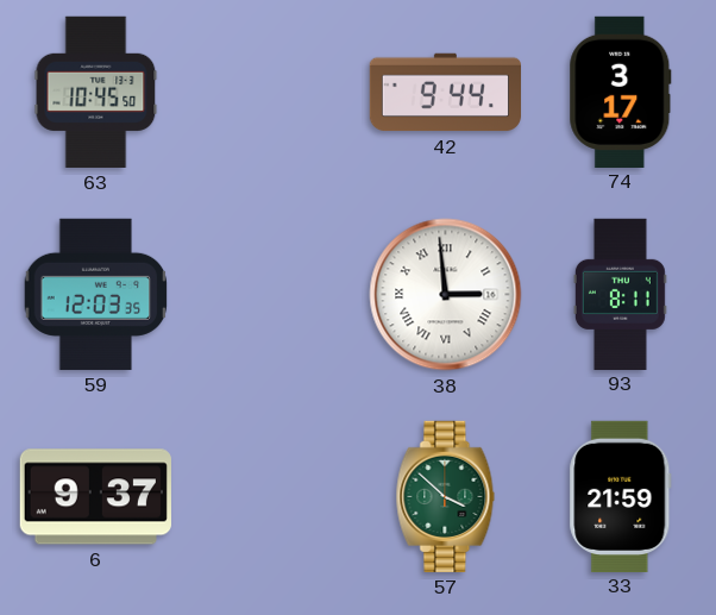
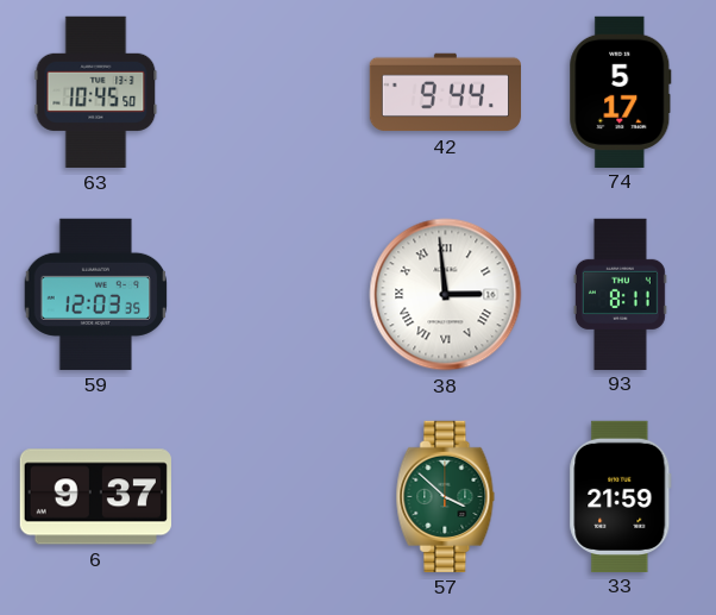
74: 3:17 -> 5:17 (621, 92)
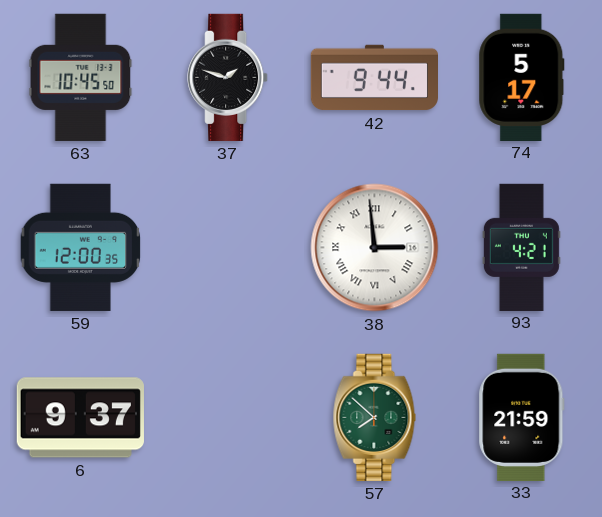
37: none -> 1:48 (228, 77)
59: 12:03 -> 12:00 (81, 247)
93: 8:11 -> 4:21 (521, 247)
57: 3:52 -> 7:52 (375, 417)
